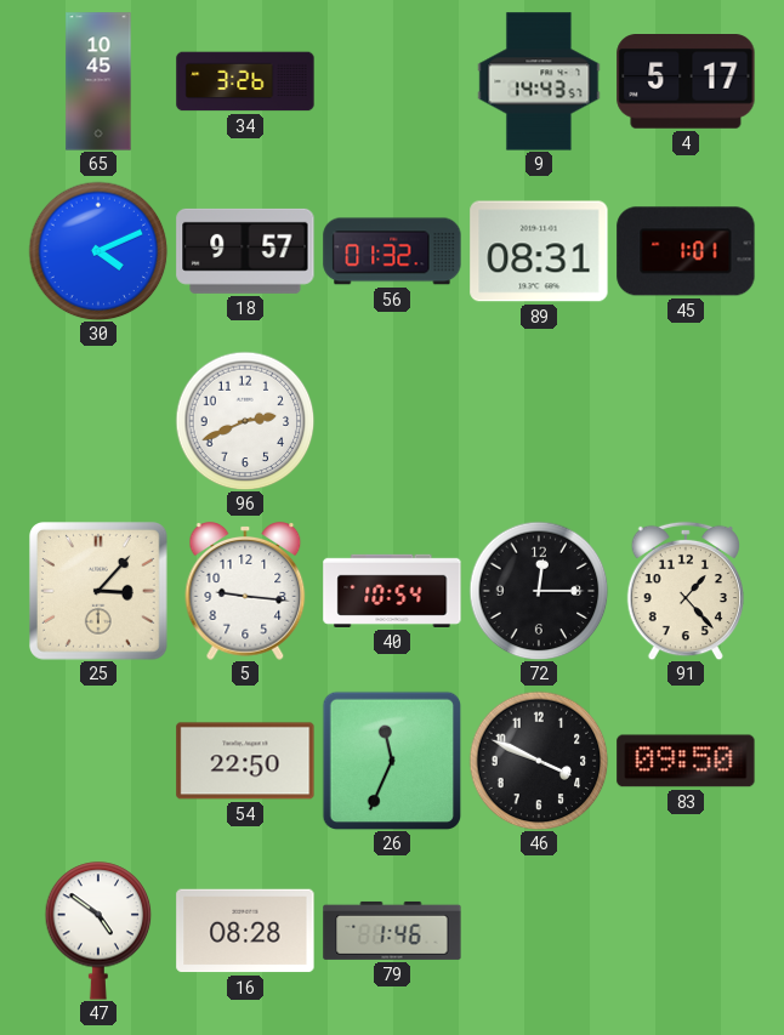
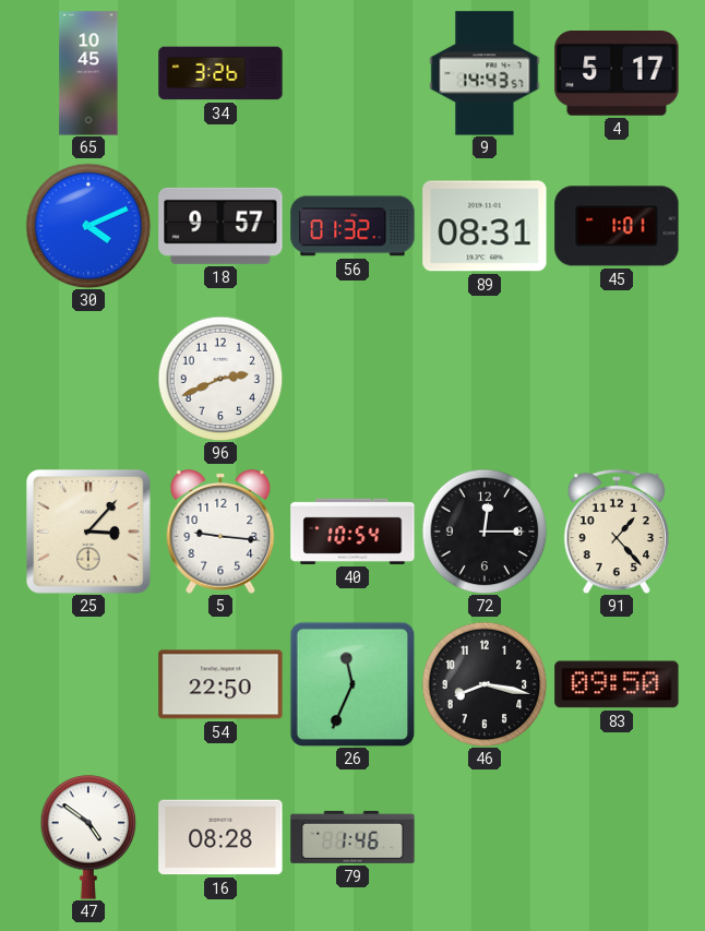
46: 3:49 -> 8:17 (485, 684)
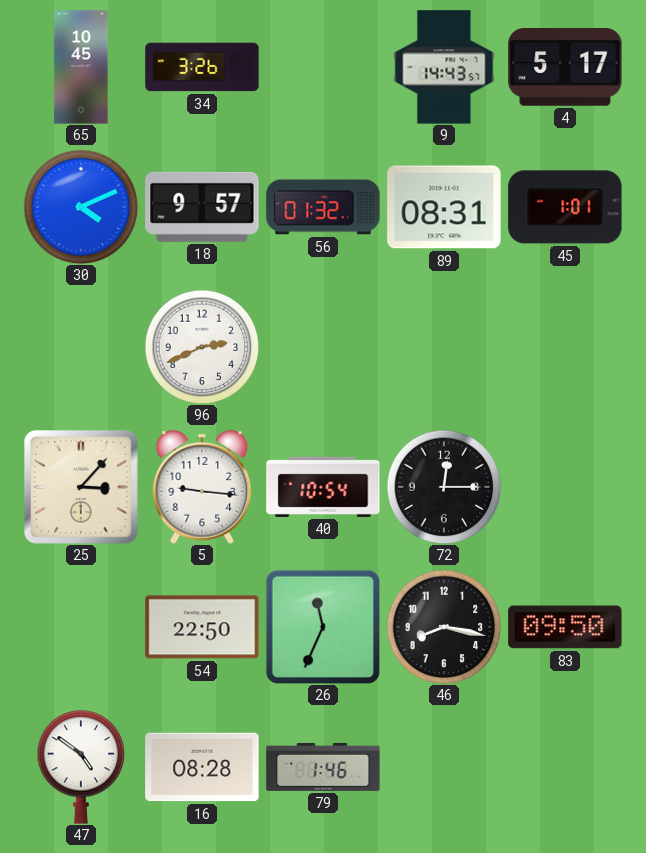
91: 1:23 -> none (616, 532)
